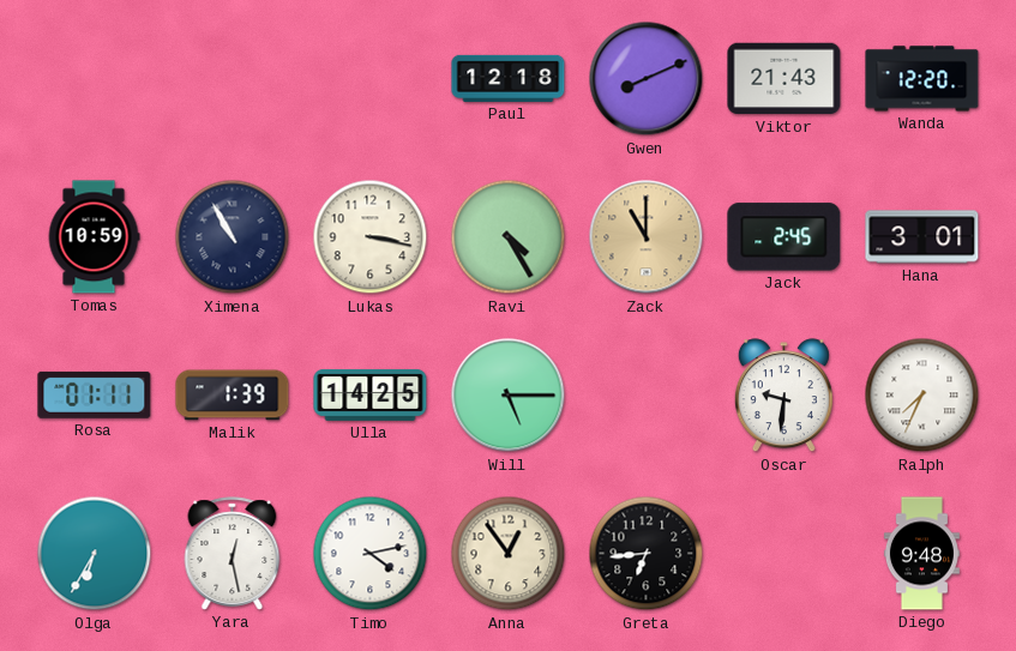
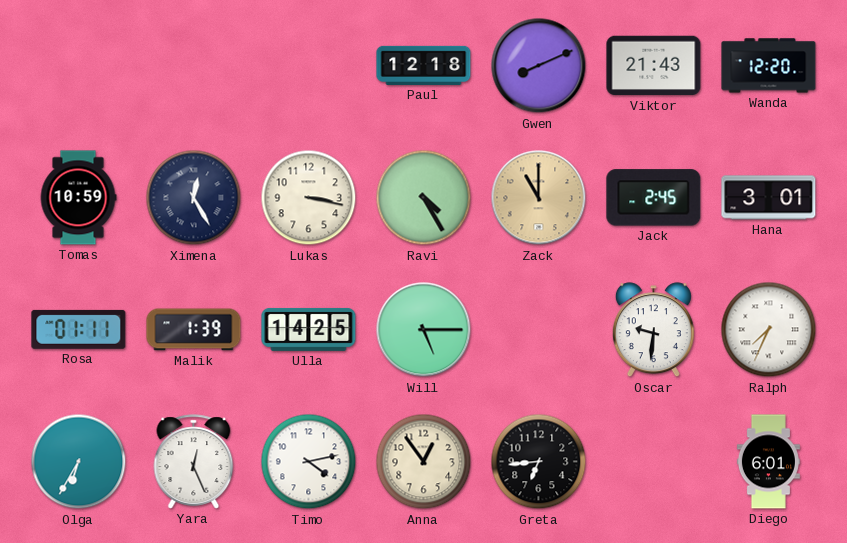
Ximena: 10:55 -> 12:25 (194, 198)
Yara: 12:28 -> 12:26 (194, 462)
Diego: 9:48 -> 6:01 (768, 462)
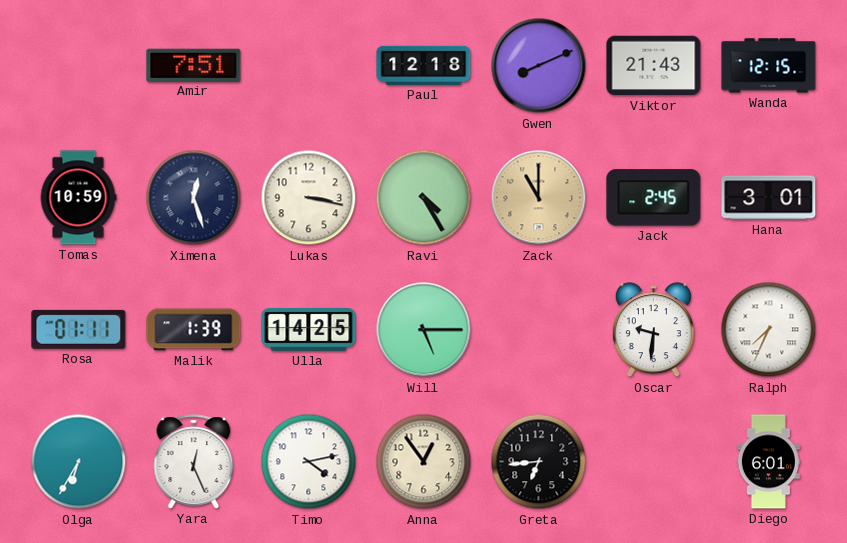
Amir: none -> 7:51 (194, 65)
Wanda: 12:20 -> 12:15 (769, 66)
Ximena: 12:25 -> 12:27 (194, 198)
